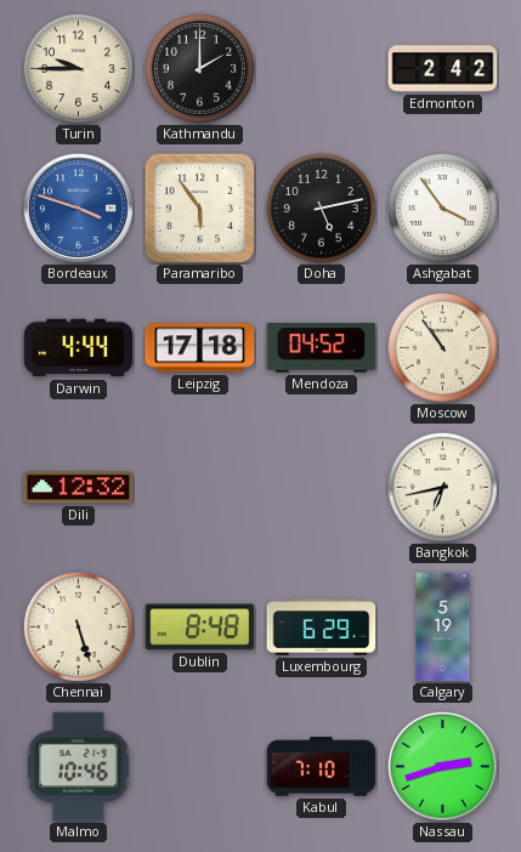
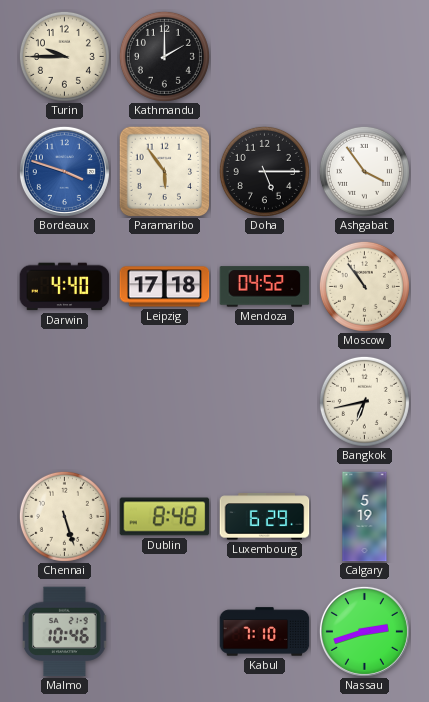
Edmonton: 2:42 -> none (443, 69)
Doha: 5:13 -> 5:15 (264, 171)
Darwin: 4:44 -> 4:40 (65, 287)
Dili: 12:32 -> none (79, 488)
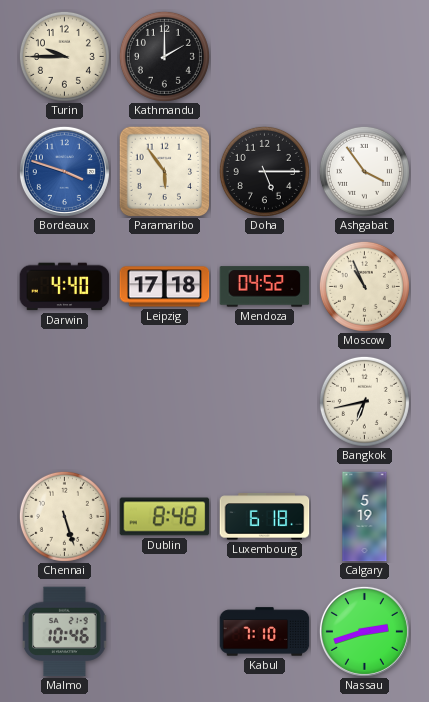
Moscow: 10:54 -> 10:56 (364, 286)
Luxembourg: 6:29 -> 6:18 (265, 517)
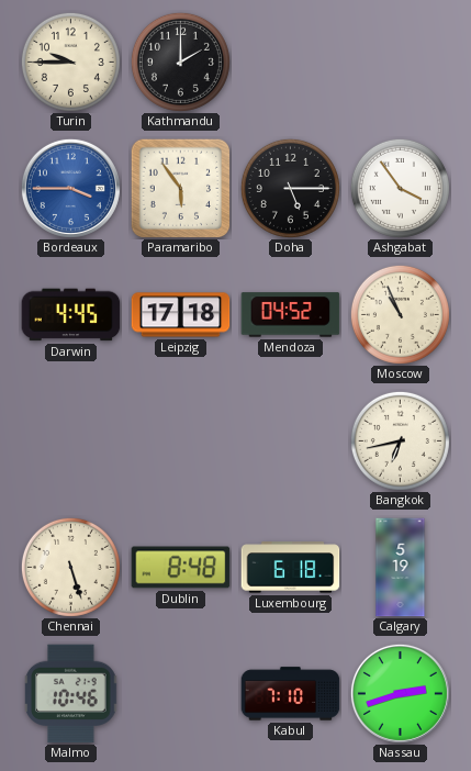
Bordeaux: 3:48 -> 3:45 (70, 188)
Darwin: 4:40 -> 4:45 (71, 315)
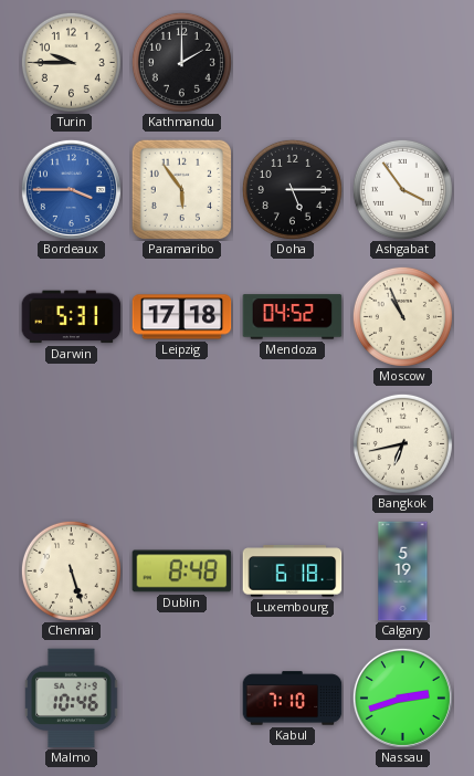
Darwin: 4:45 -> 5:31 (72, 317)
